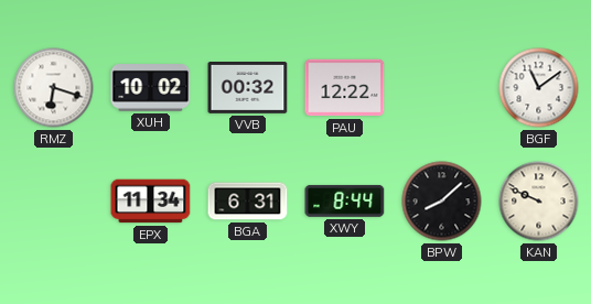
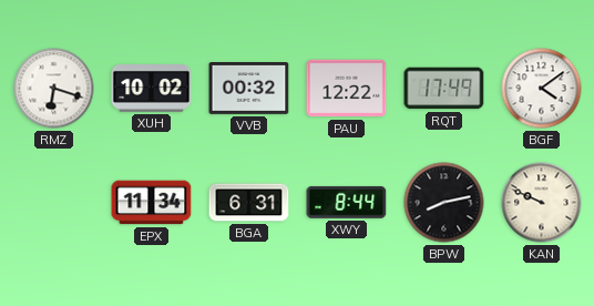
RQT: none -> 17:49 (444, 89)
BGF: 11:09 -> 4:09 (542, 89)
BPW: 8:08 -> 8:13 (444, 203)
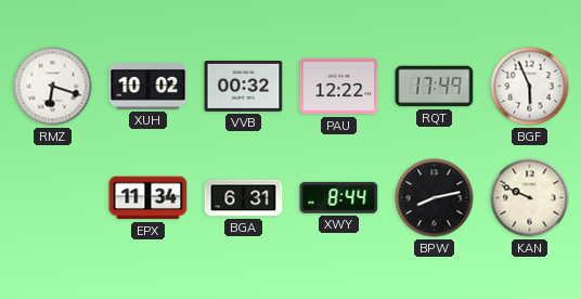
BGF: 4:09 -> 5:56 (530, 87)
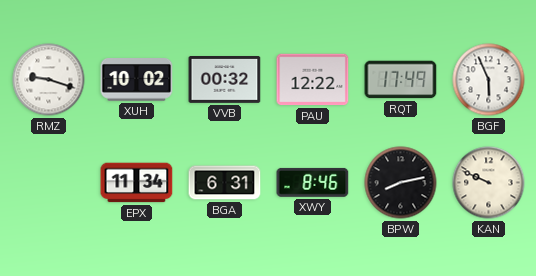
RMZ: 6:18 -> 9:18 (49, 80)
XWY: 8:44 -> 8:46 (313, 182)
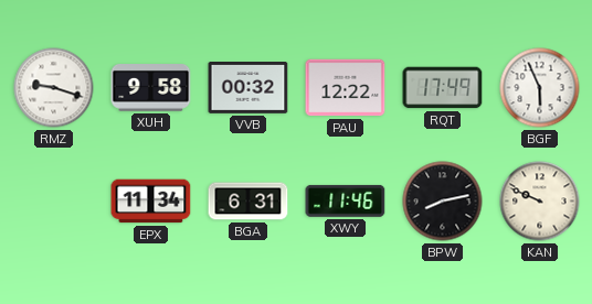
XUH: 10:02 -> 9:58 (151, 88)
XWY: 8:46 -> 11:46 (346, 200)
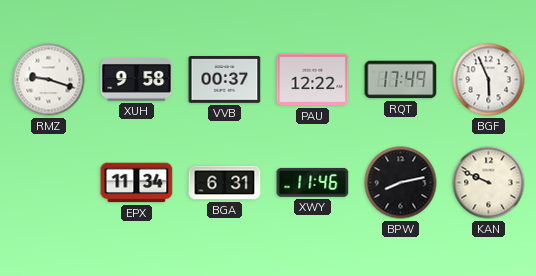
VVB: 00:32 -> 00:37 (225, 80)
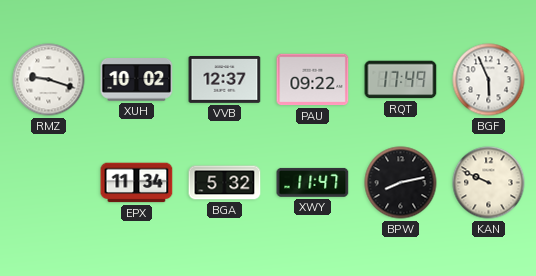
XUH: 9:58 -> 10:02 (137, 80)
VVB: 00:37 -> 12:37 (225, 80)
PAU: 12:22 -> 09:22 (313, 80)
BGA: 6:31 -> 5:32 (225, 183)
XWY: 11:46 -> 11:47 (313, 182)
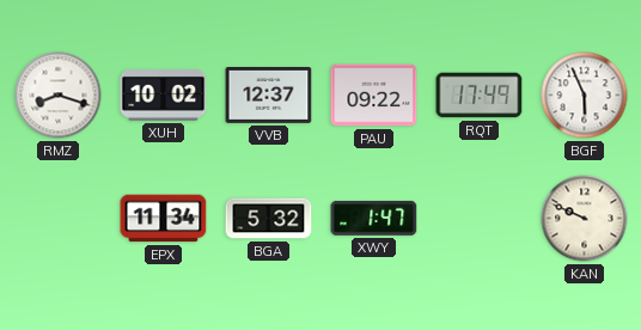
RMZ: 9:18 -> 8:18 (59, 96)
XWY: 11:47 -> 1:47 (374, 218)
BPW: 8:13 -> none (401, 183)
